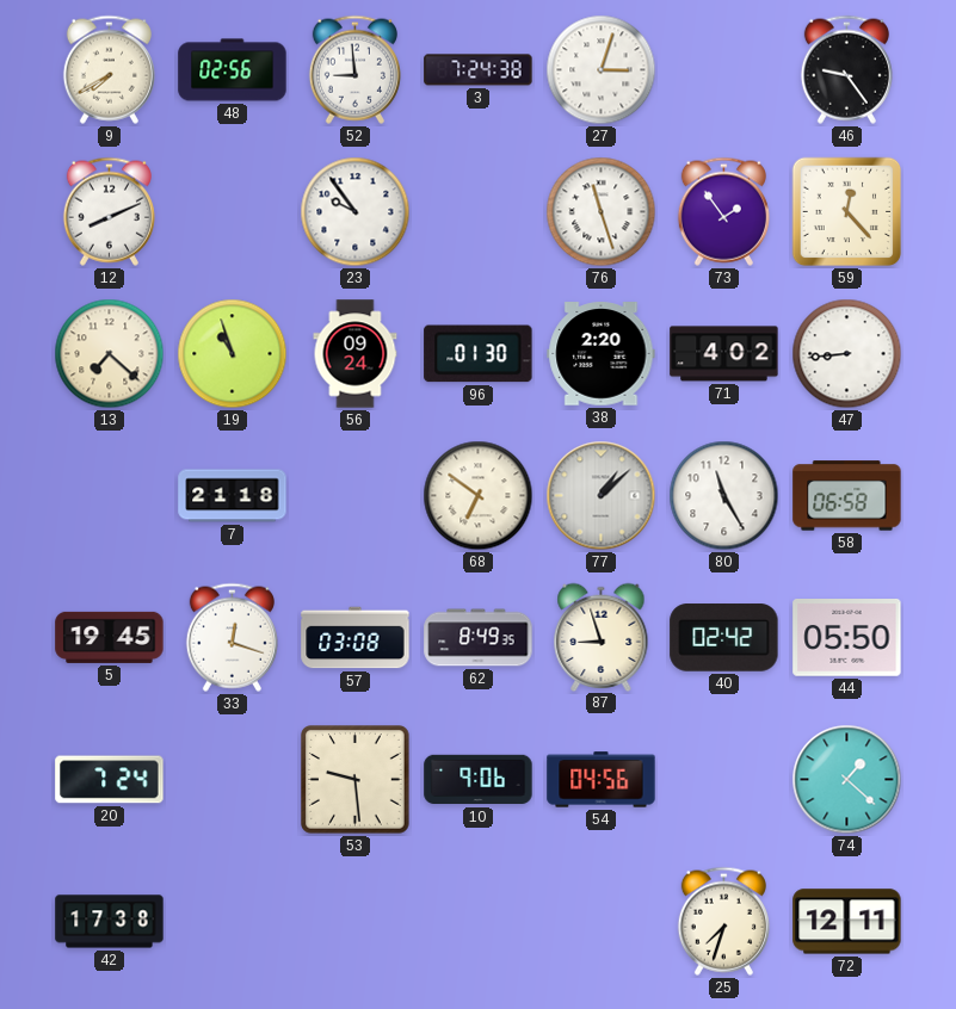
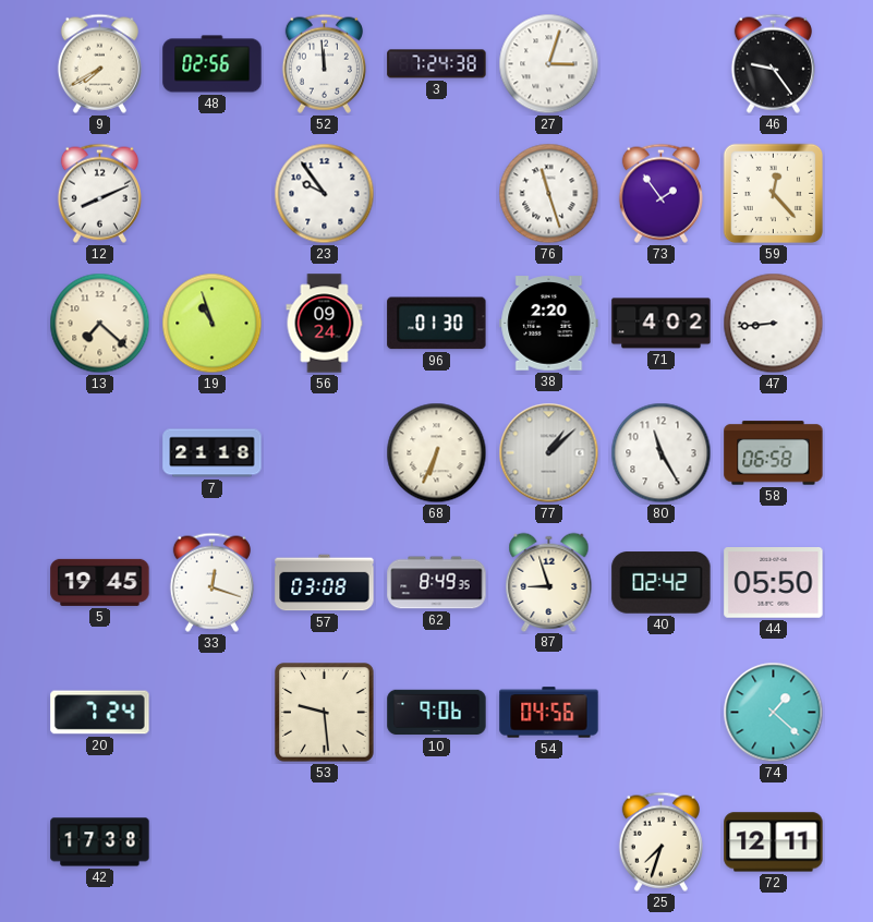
52: 8:59 -> 11:59 (324, 63)
68: 6:51 -> 6:34 (437, 453)
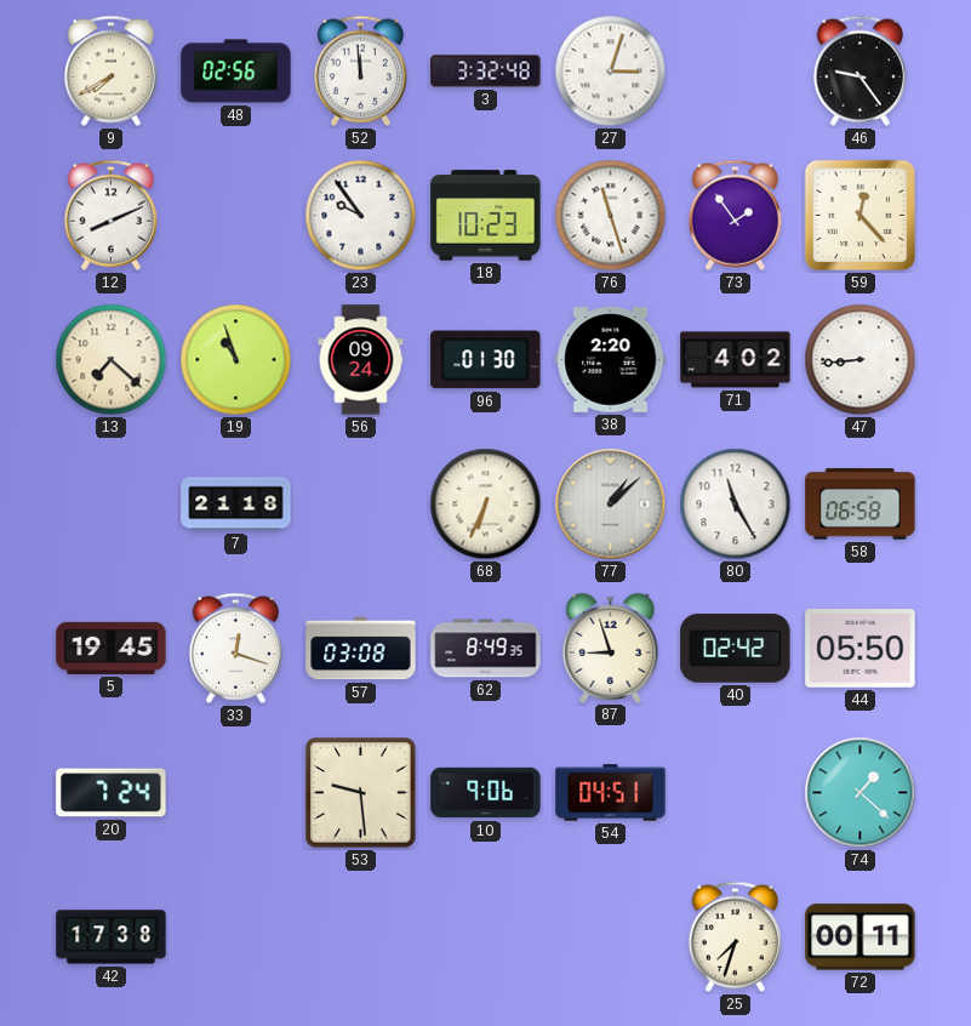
3: 7:24 -> 3:32 (486, 72)
18: none -> 10:23 (486, 216)
54: 04:56 -> 04:51 (611, 793)
72: 12:11 -> 00:11 (861, 937)
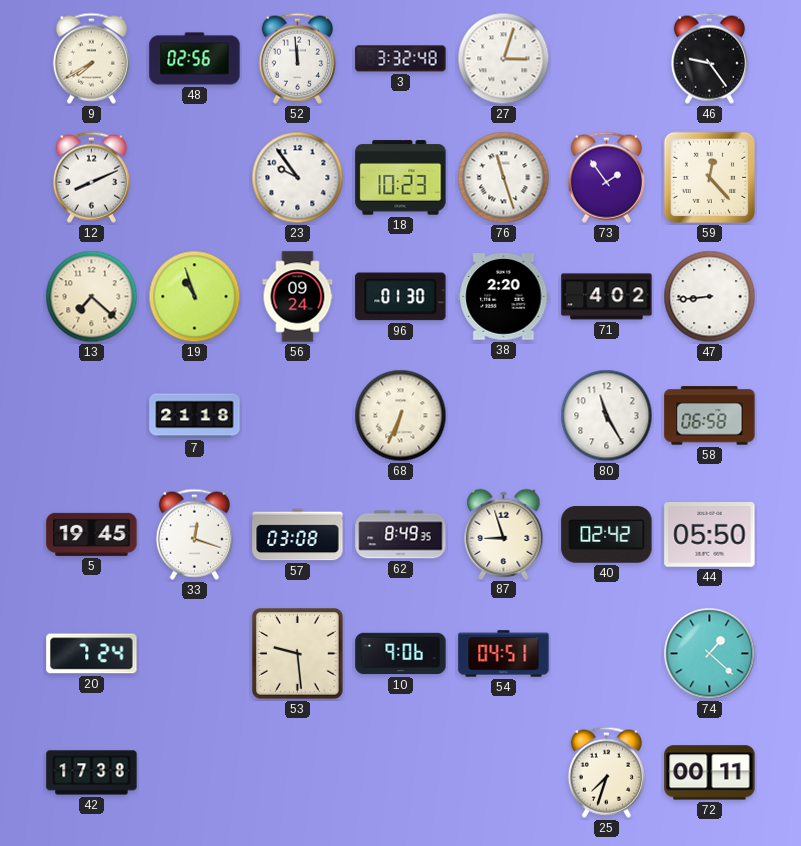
77: 1:08 -> none (611, 505)
